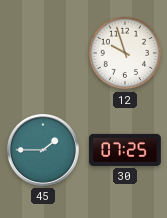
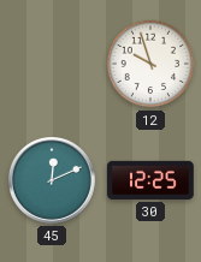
45: 1:45 -> 12:11 (53, 181)
30: 07:25 -> 12:25 (150, 180)
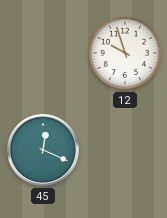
45: 12:11 -> 12:19 (44, 151)
30: 12:25 -> none (150, 180)
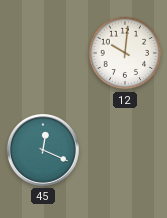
12: 9:57 -> 10:01 (125, 53)
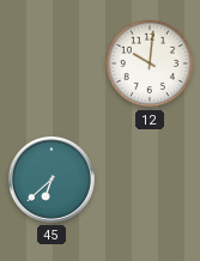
45: 12:19 -> 6:38 (53, 181)
